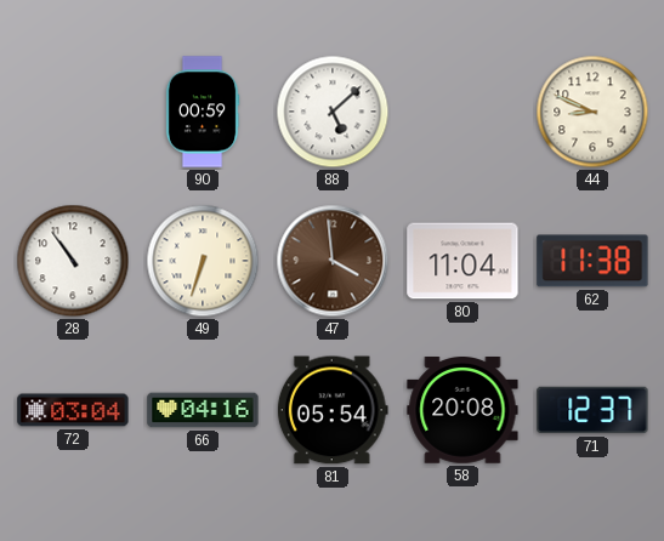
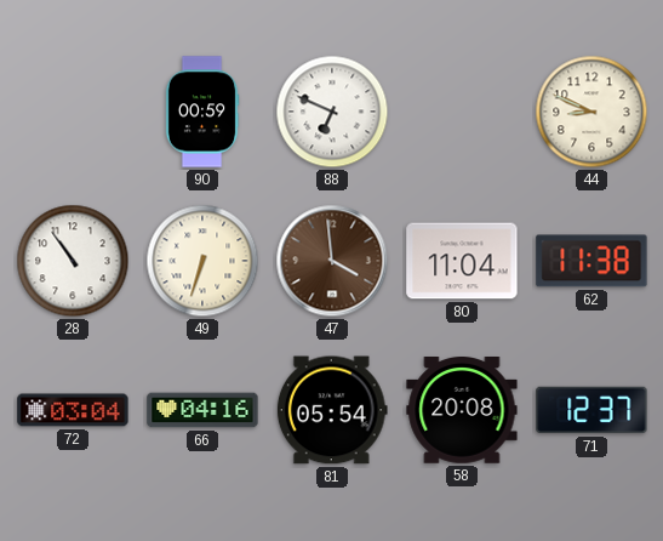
88: 5:08 -> 6:49 (332, 112)
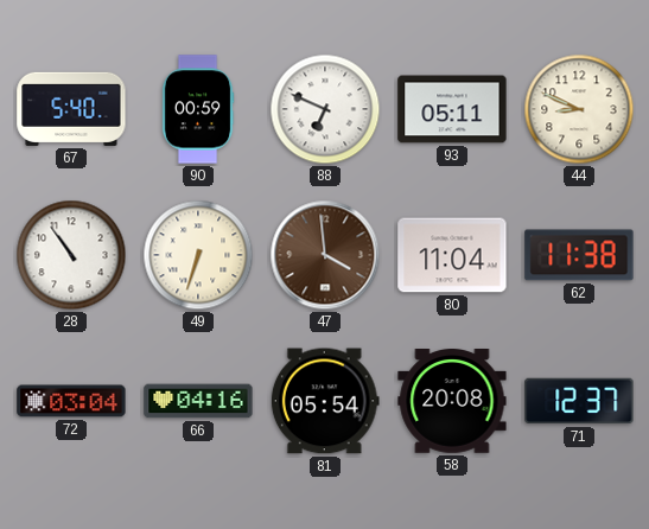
67: none -> 5:40 (71, 109)
93: none -> 05:11 (452, 109)
